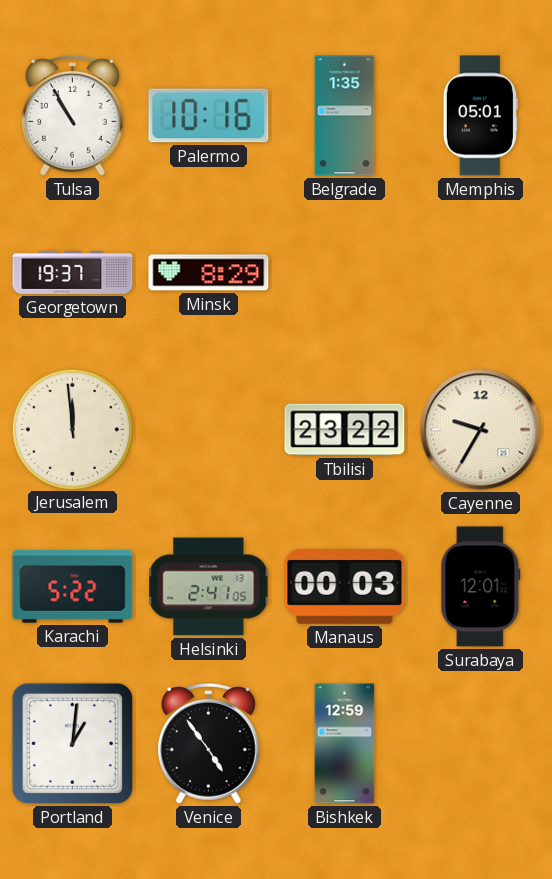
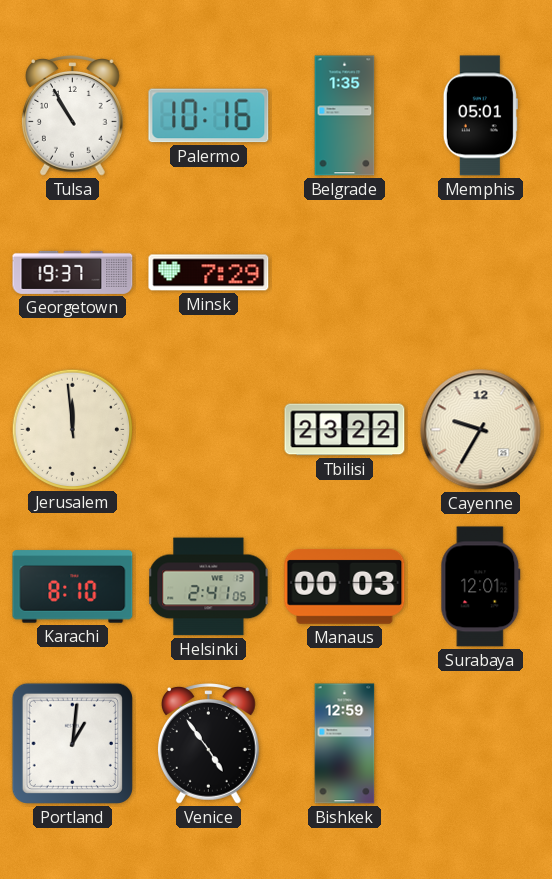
Minsk: 8:29 -> 7:29 (209, 273)
Karachi: 5:22 -> 8:10 (73, 587)
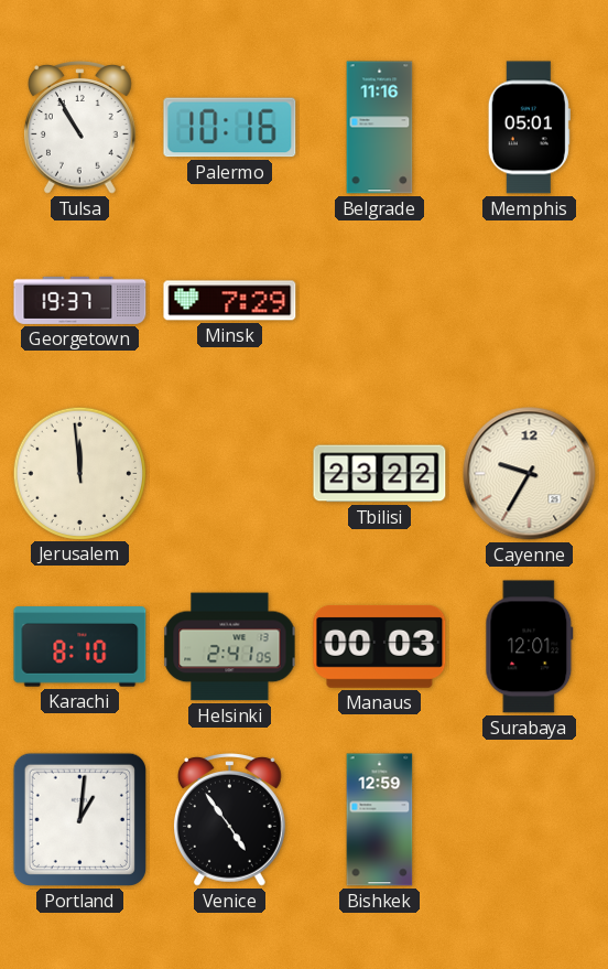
Belgrade: 1:35 -> 11:16 (380, 128)
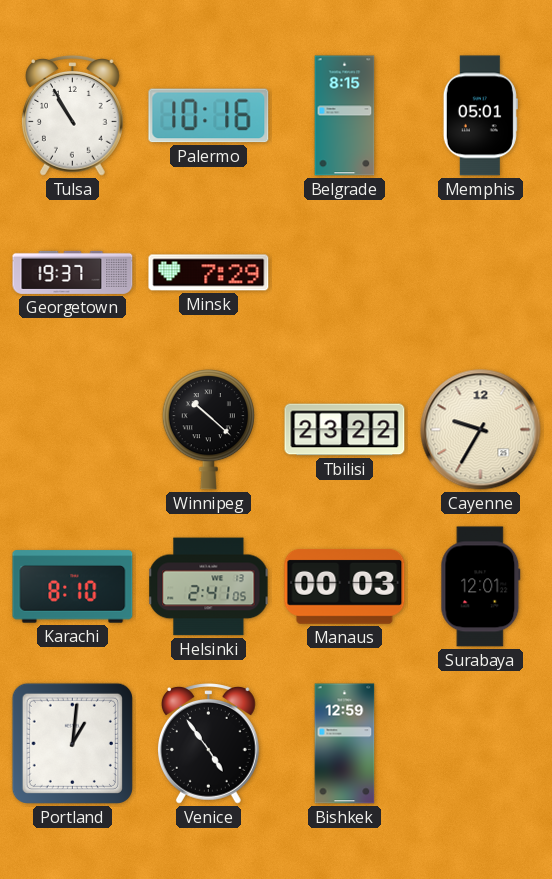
Belgrade: 11:16 -> 8:15 (345, 116)
Jerusalem: 11:59 -> none (79, 473)
Winnipeg: none -> 10:22 (208, 430)
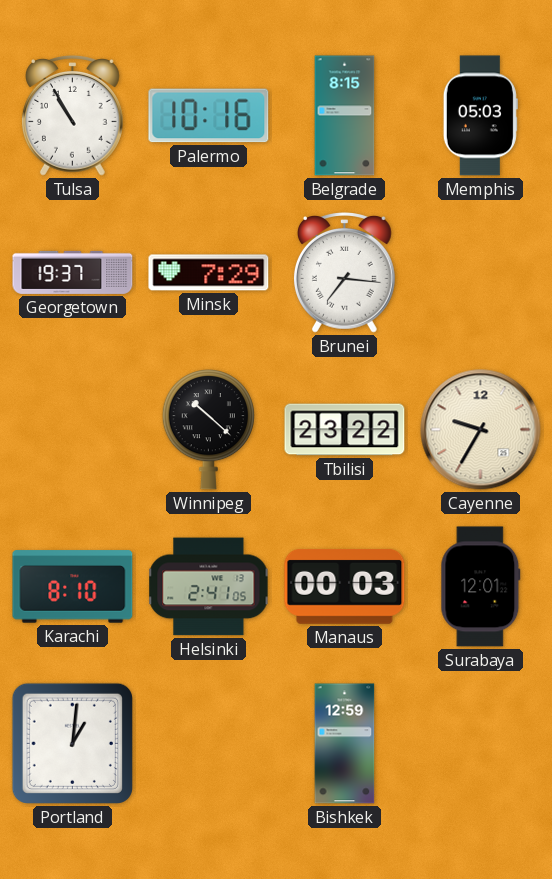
Memphis: 05:01 -> 05:03 (480, 116)
Brunei: none -> 7:16 (344, 273)
Venice: 4:54 -> none (208, 744)
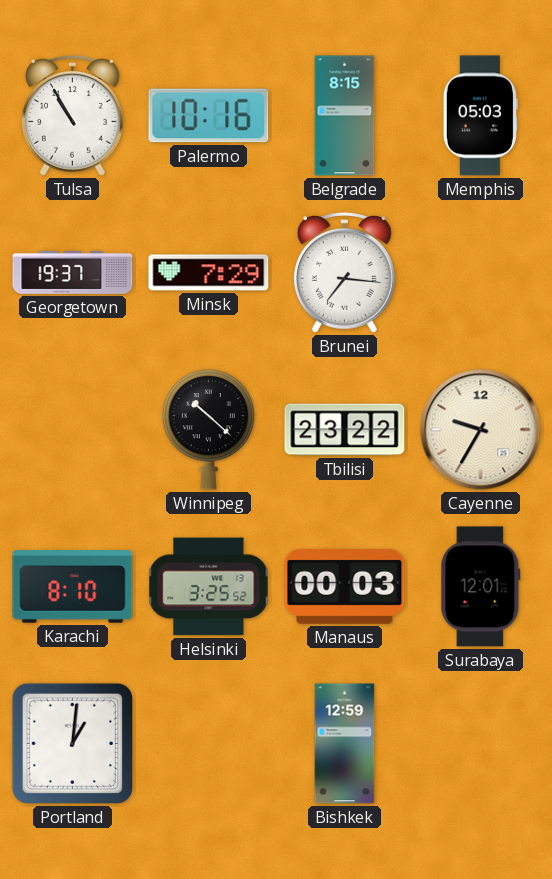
Helsinki: 2:41 -> 3:25 (209, 587)
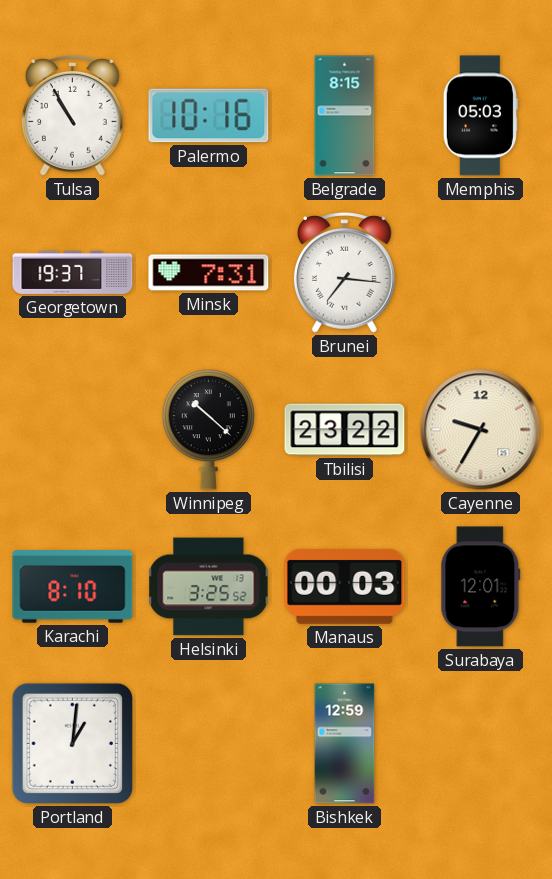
Minsk: 7:29 -> 7:31 (209, 273)
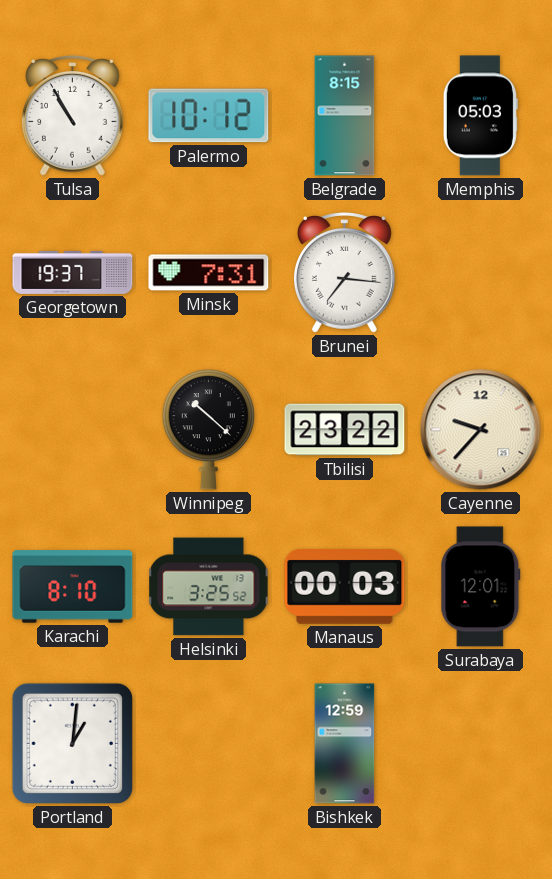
Palermo: 10:16 -> 10:12 (209, 116)
Cayenne: 9:35 -> 9:37 (481, 430)
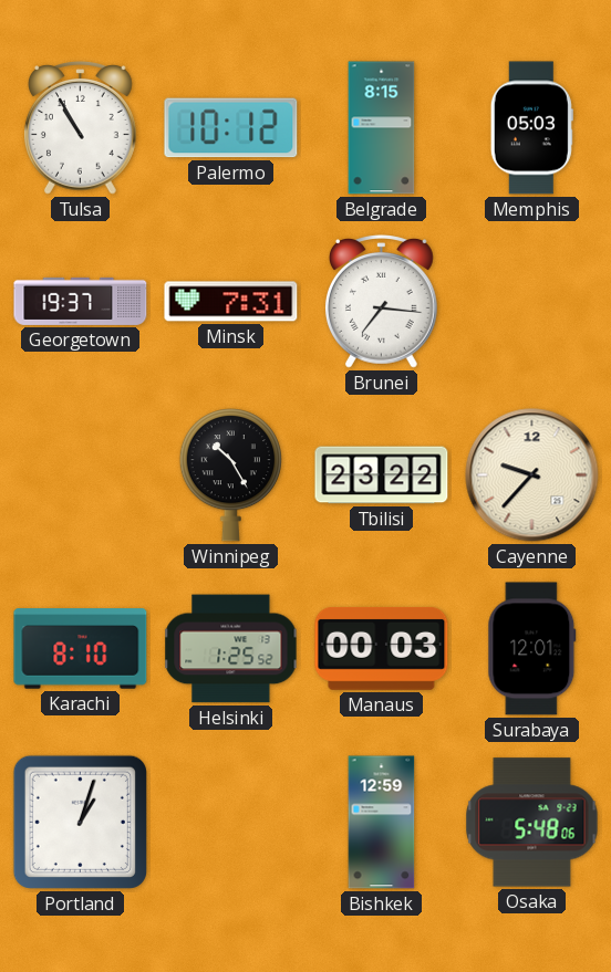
Winnipeg: 10:22 -> 10:25 (230, 475)
Helsinki: 3:25 -> 1:25 (231, 649)
Portland: 1:01 -> 1:03 (80, 822)
Osaka: none -> 5:48 (532, 823)
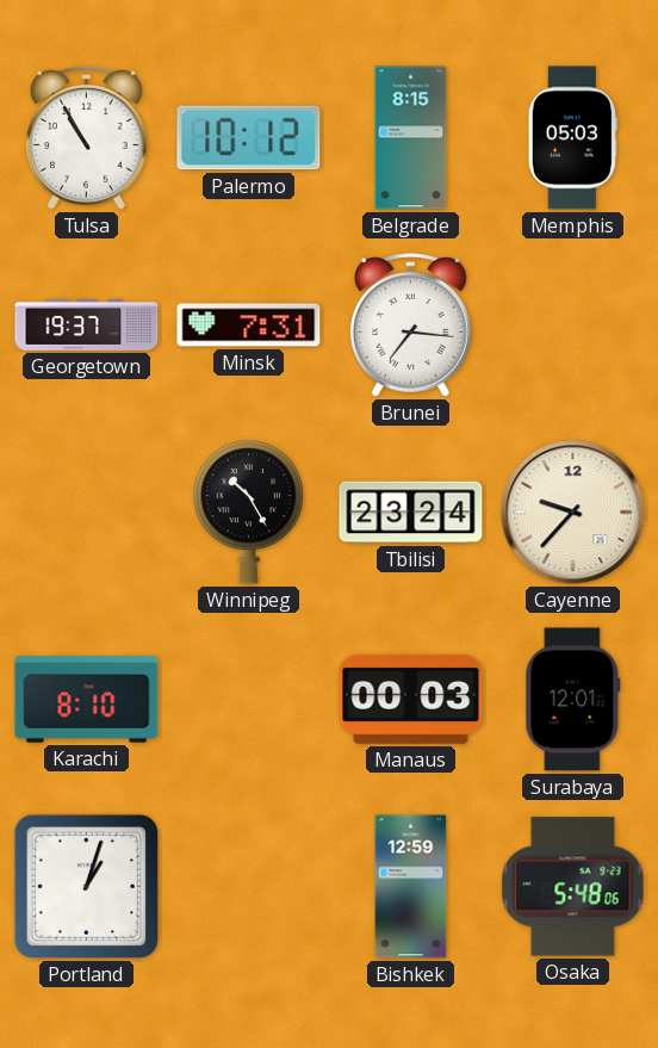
Tbilisi: 23:22 -> 23:24 (411, 513)
Helsinki: 1:25 -> none (231, 649)
